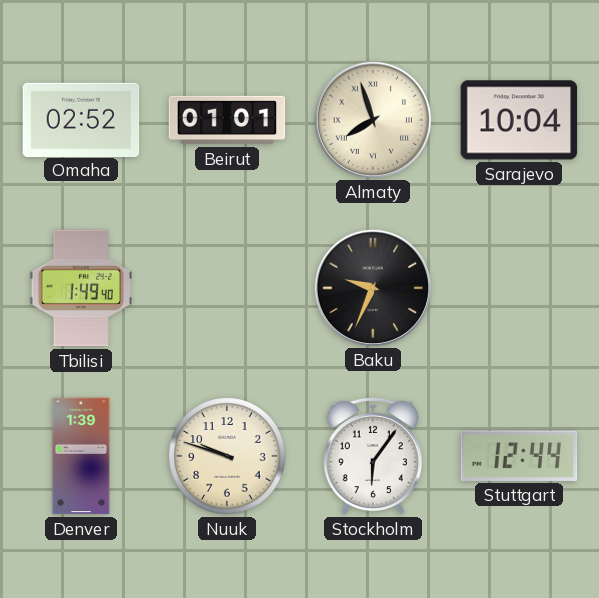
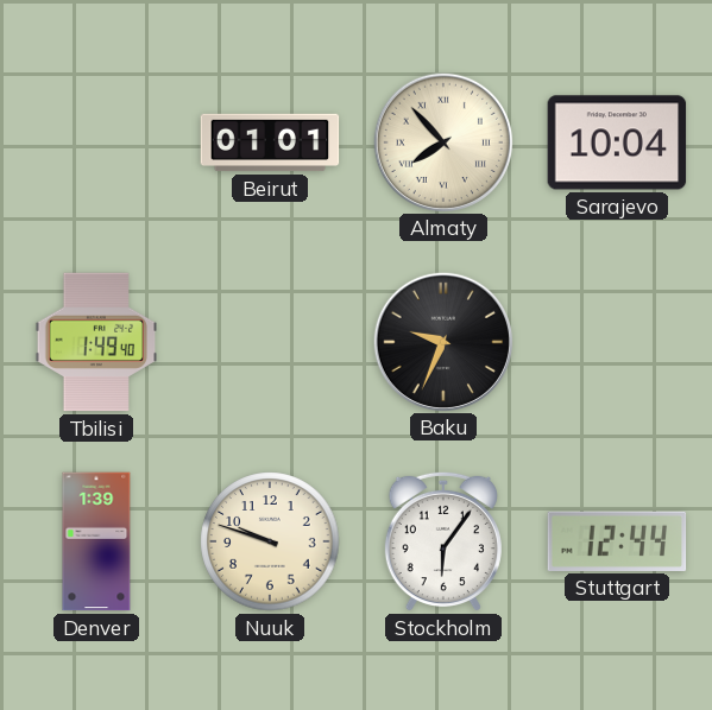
Omaha: 02:52 -> none (81, 119)
Almaty: 7:57 -> 7:53 (442, 141)
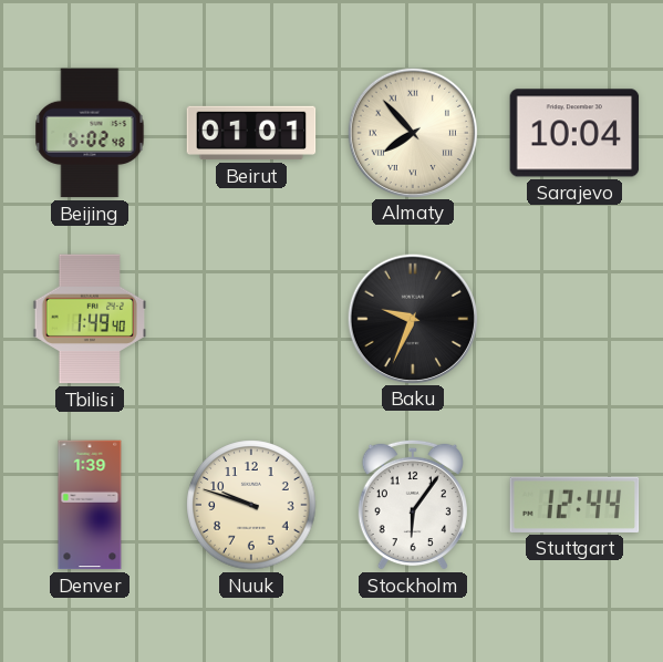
Beijing: none -> 6:02 (90, 133)
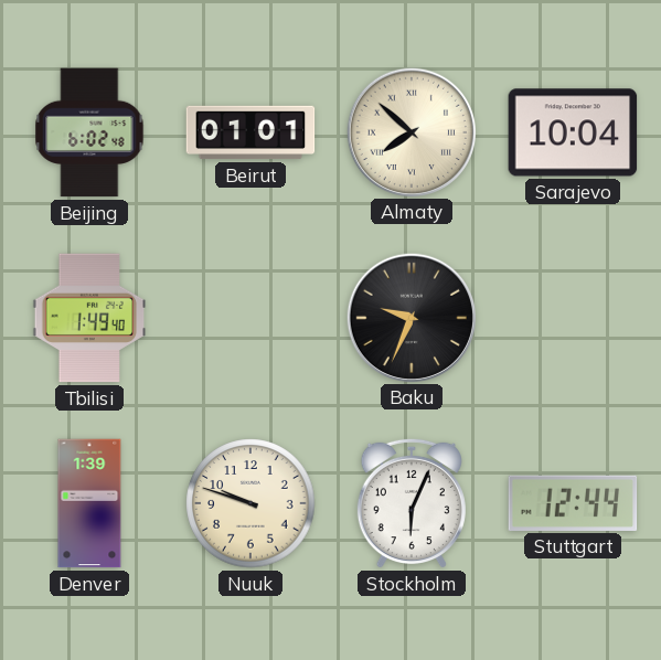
Almaty: 7:53 -> 7:52 (411, 131)
Stockholm: 6:06 -> 6:04 (412, 503)
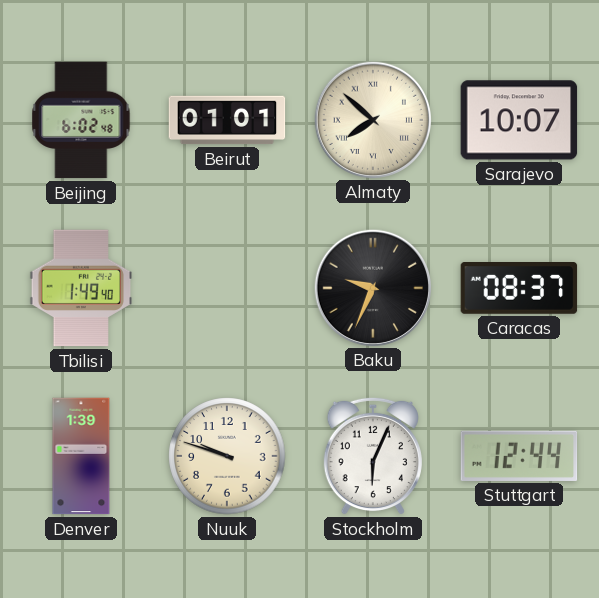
Sarajevo: 10:04 -> 10:07 (519, 120)
Caracas: none -> 08:37 (519, 289)
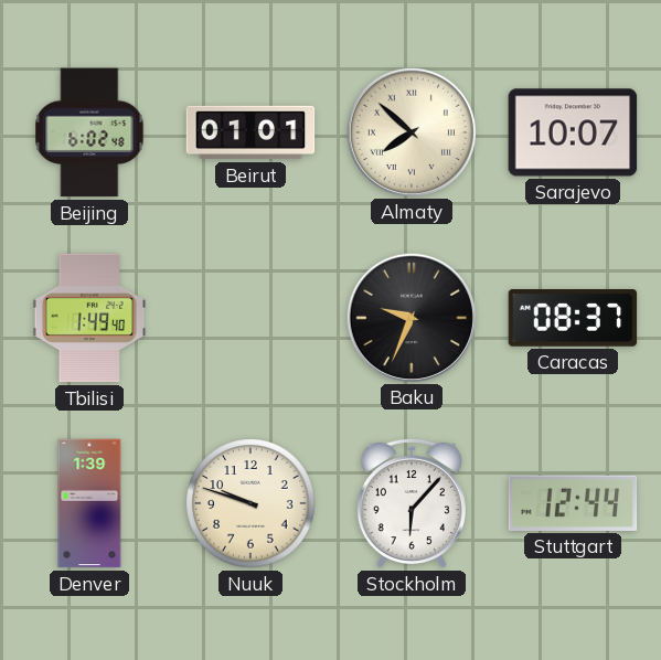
Stockholm: 6:04 -> 6:07 (412, 503)
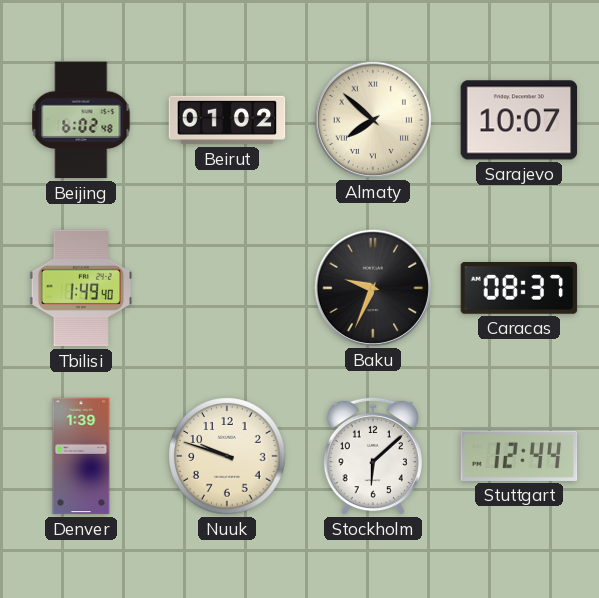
Beirut: 01:01 -> 01:02 (227, 120)
Stockholm: 6:07 -> 6:08 (373, 456)
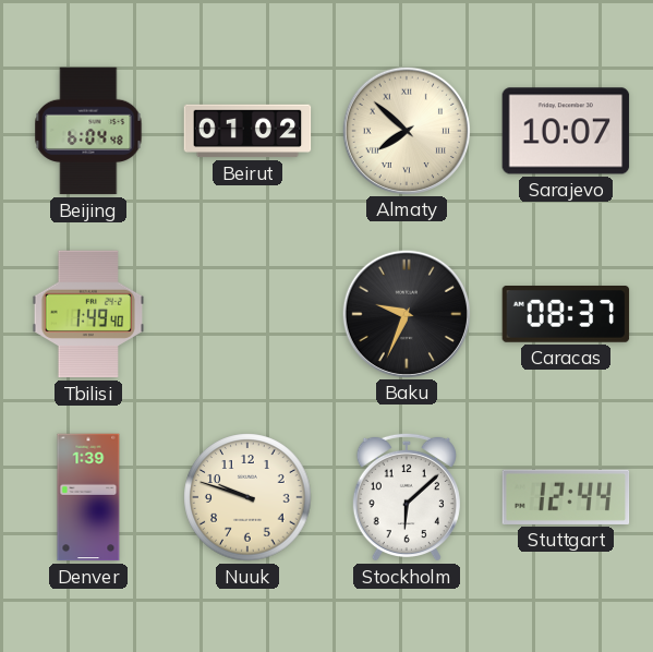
Beijing: 6:02 -> 6:04 (88, 131)
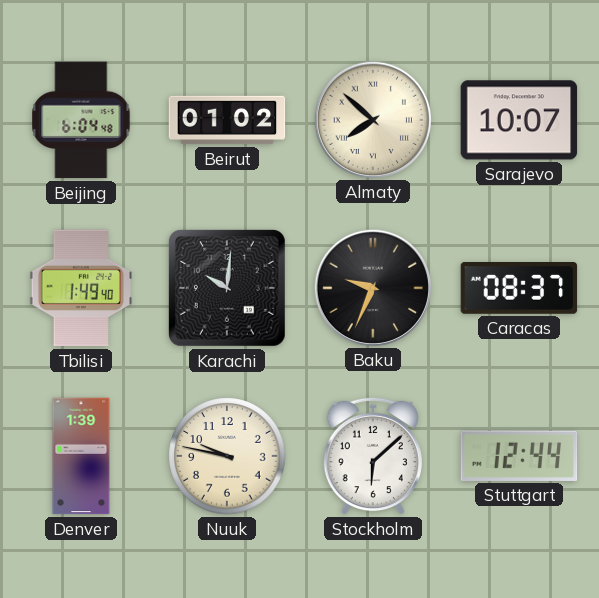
Karachi: none -> 10:01 (227, 288)
Nuuk: 9:48 -> 9:47 (227, 456)
